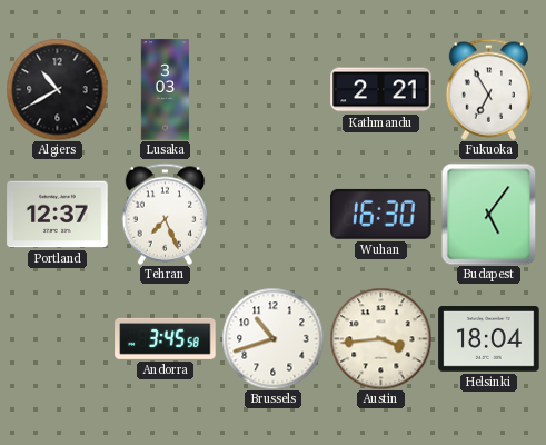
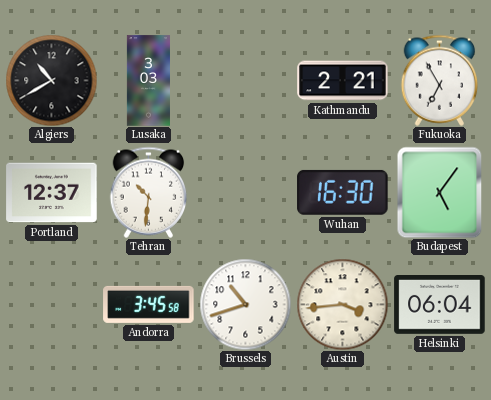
Tehran: 7:26 -> 10:31 (149, 192)
Helsinki: 18:04 -> 06:04 (440, 305)
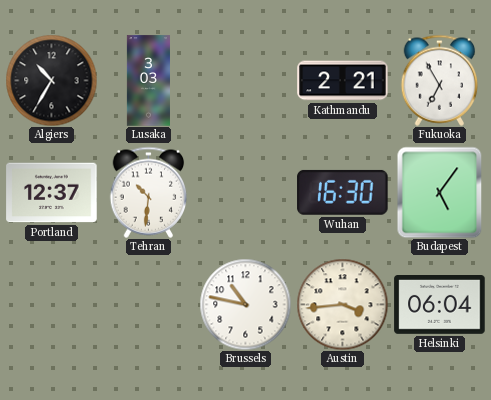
Algiers: 10:40 -> 10:35 (51, 80)
Andorra: 3:45 -> none (149, 304)
Brussels: 10:42 -> 10:47 (245, 304)
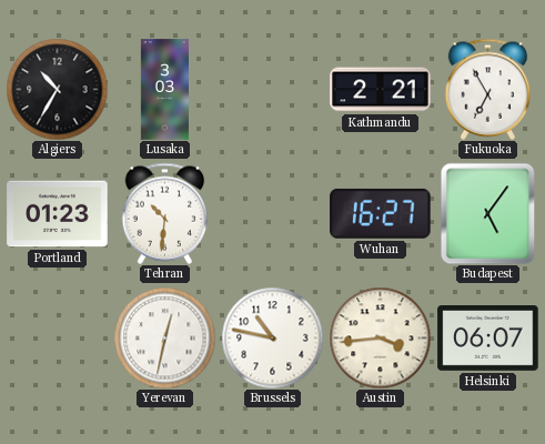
Portland: 12:37 -> 01:23 (58, 214)
Wuhan: 16:30 -> 16:27 (381, 213)
Yerevan: none -> 12:32 (164, 337)
Helsinki: 06:04 -> 06:07 (488, 339)
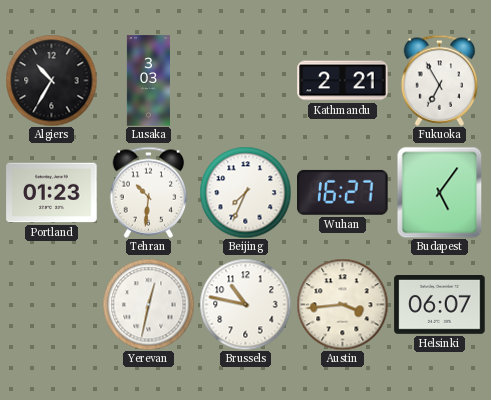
Beijing: none -> 7:34 (245, 192)
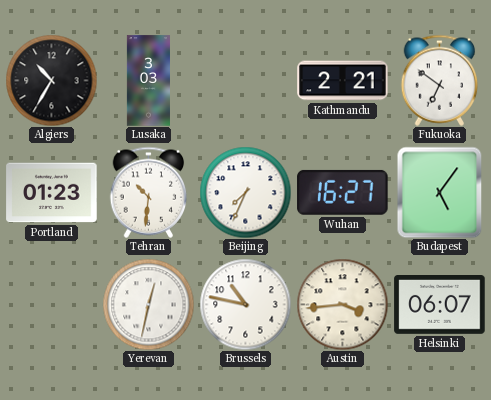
Fukuoka: 6:55 -> 6:51 (440, 80)
